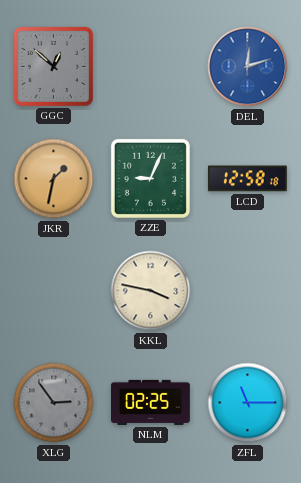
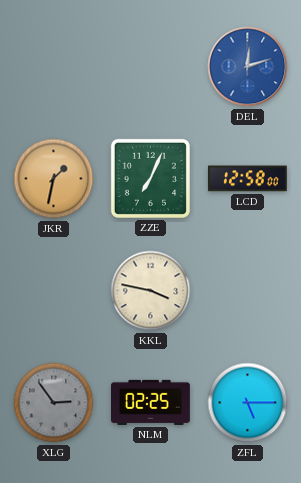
GGC: 12:52 -> none (53, 66)
ZZE: 9:04 -> 7:04 (150, 178)
LCD: 12:58:18 -> 12:58:00 (247, 179)
ZFL: 11:15 -> 5:15 (248, 403)
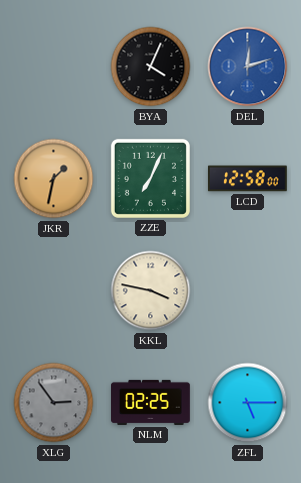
BYA: none -> 4:04 (151, 67)
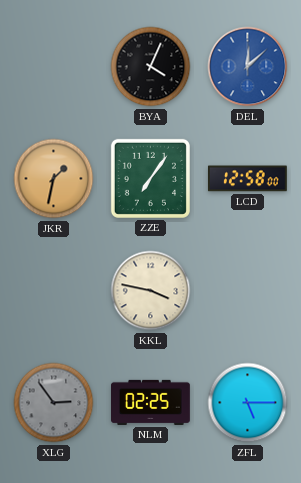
DEL: 12:12 -> 12:08 (248, 67)
ZZE: 7:04 -> 7:06 (150, 178)
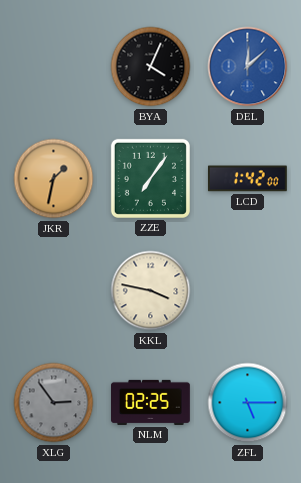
LCD: 12:58 -> 1:42 (247, 179)
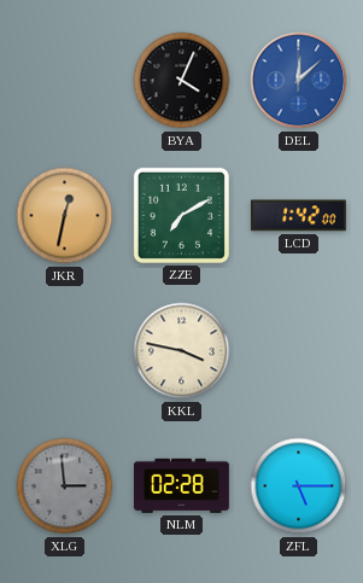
JKR: 1:32 -> 12:32 (65, 216)
ZZE: 7:06 -> 7:10 (181, 215)
XLG: 2:54 -> 2:59 (65, 486)
NLM: 02:25 -> 02:28 (182, 485)
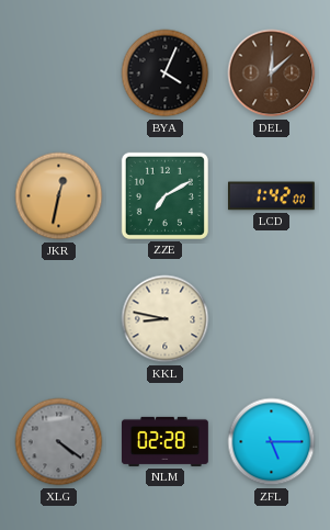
DEL dial: blue -> brown (272, 74)
KKL: 3:47 -> 8:47 (166, 319)
XLG: 2:59 -> 4:21 (59, 442)
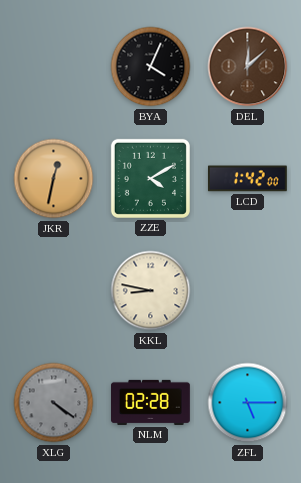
ZZE: 7:10 -> 4:10 (150, 178)
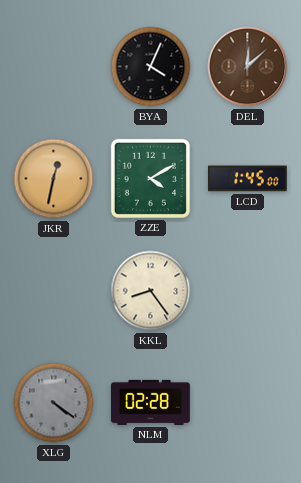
LCD: 1:42 -> 1:45 (247, 179)
KKL: 8:47 -> 8:24 (151, 291)
ZFL: 5:15 -> none (248, 403)
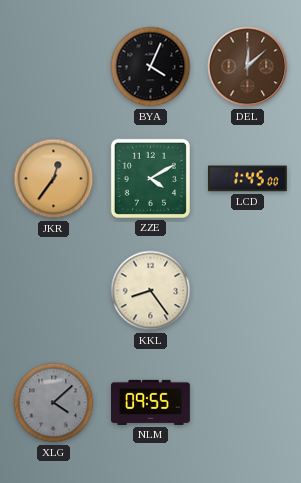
JKR: 12:32 -> 12:36 (54, 179)
XLG: 4:21 -> 4:08 (54, 403)
NLM: 02:28 -> 09:55 (151, 402)
